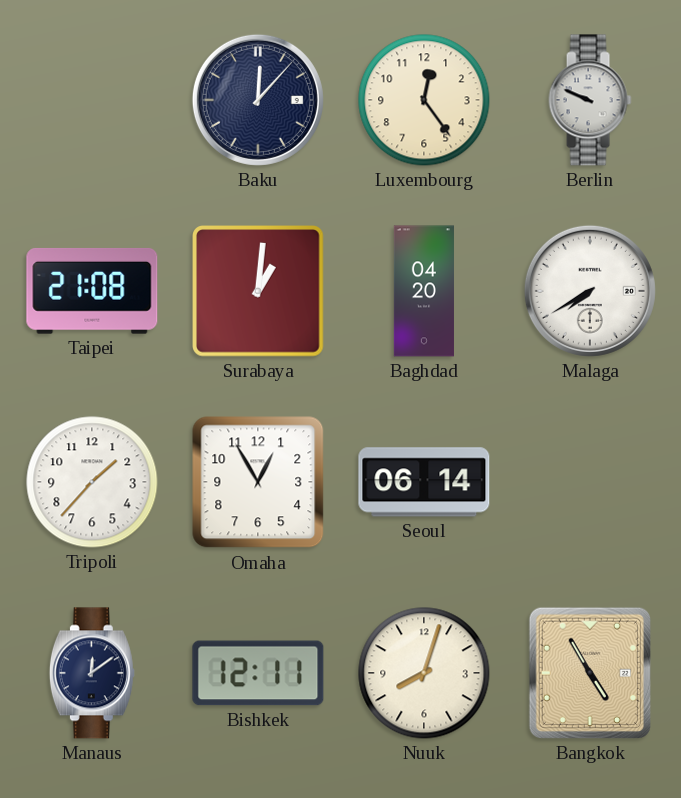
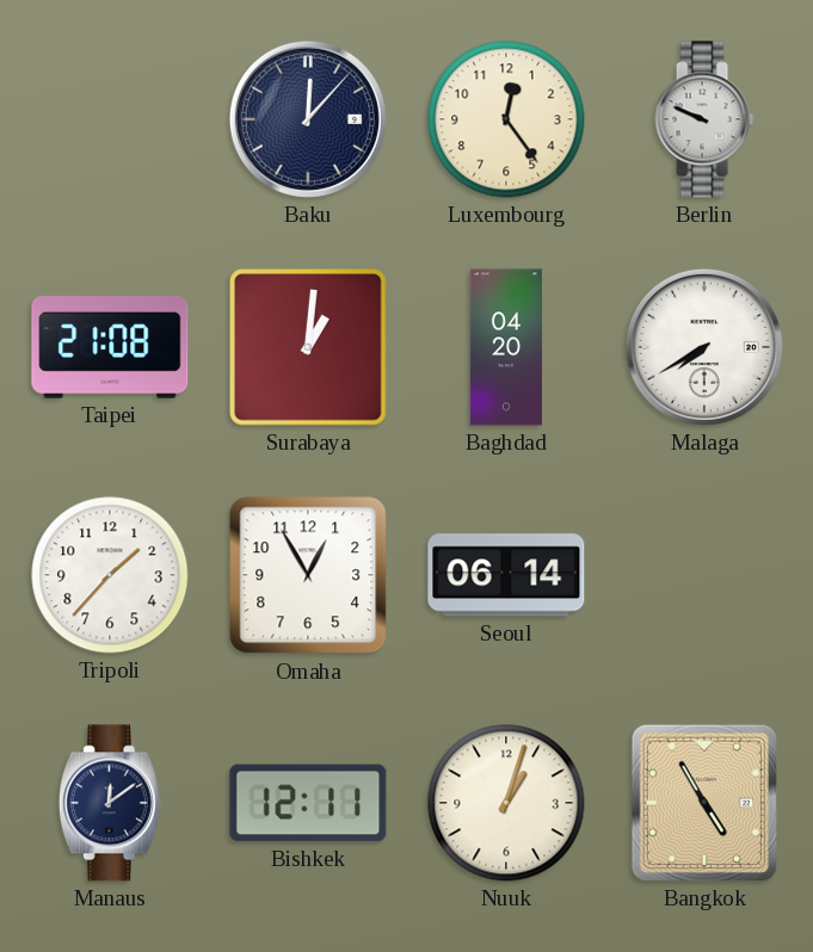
Nuuk: 8:03 -> 1:03 (506, 803)
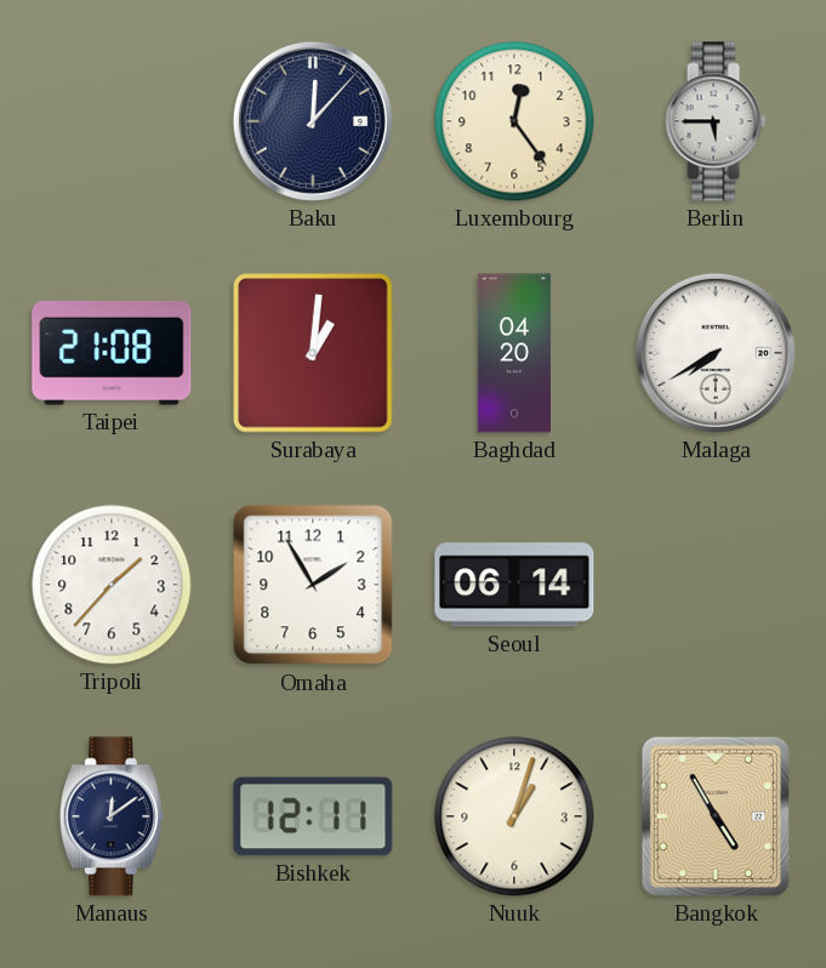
Berlin: 9:49 -> 5:45 (716, 121)
Omaha: 12:55 -> 1:55 (313, 585)
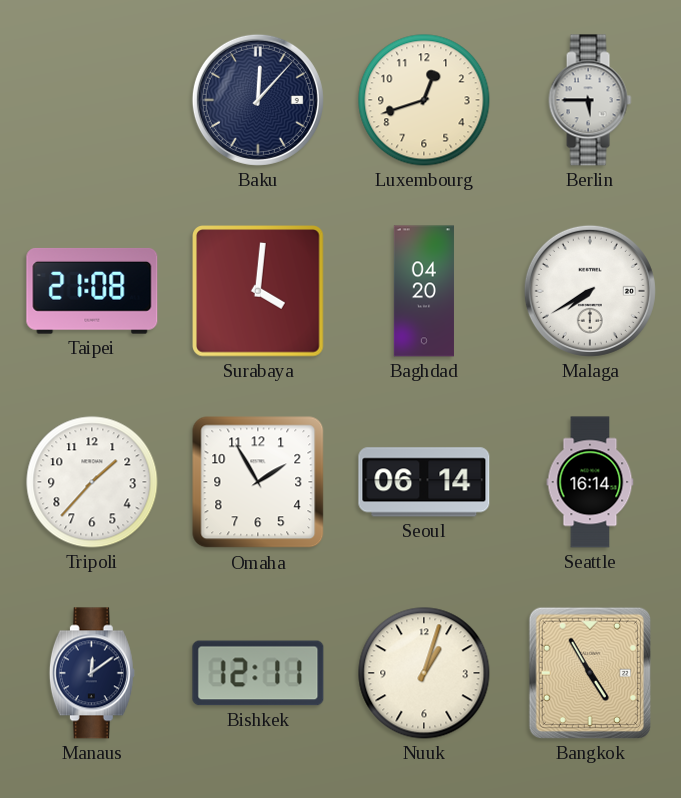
Luxembourg: 12:24 -> 12:42 (424, 100)
Surabaya: 1:01 -> 4:01 (259, 292)
Seattle: none -> 16:14 (590, 482)
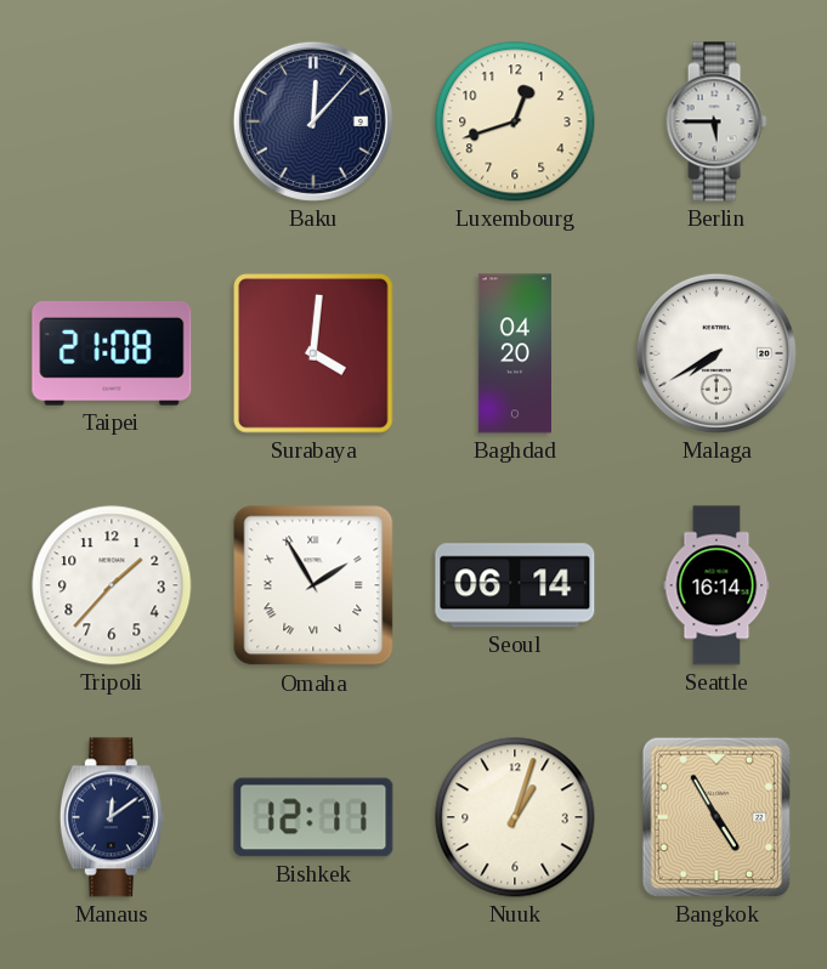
Omaha numerals: Arabic -> Roman (313, 585)
